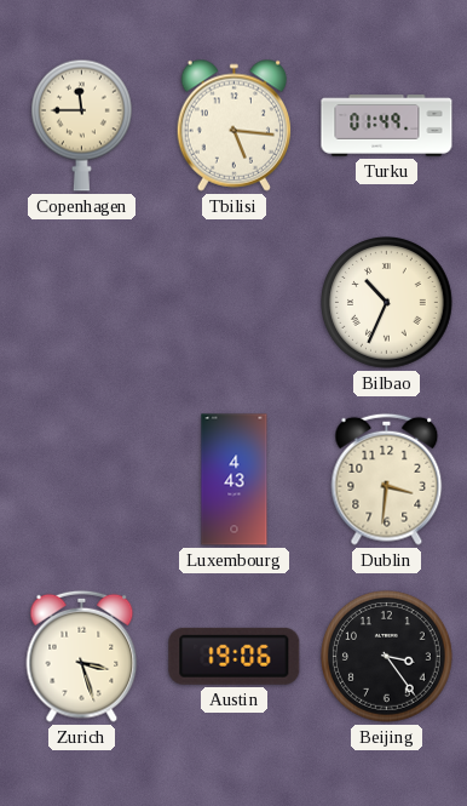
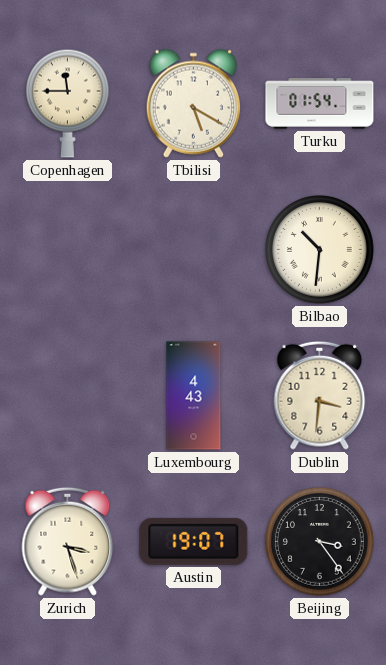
Tbilisi: 5:16 -> 5:20 (194, 103)
Turku: 01:49 -> 01:54 (320, 104)
Bilbao: 10:34 -> 10:31 (320, 250)
Austin: 19:06 -> 19:07 (194, 541)
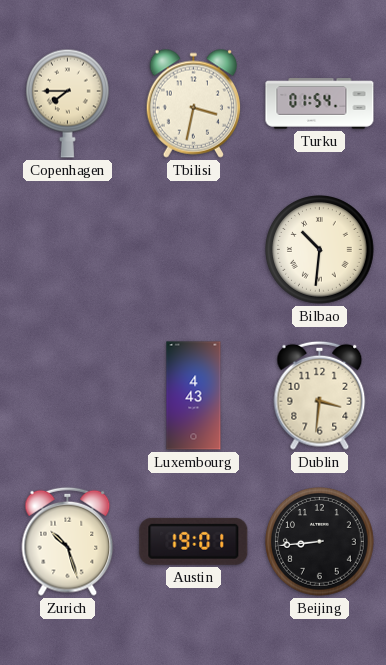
Copenhagen: 11:45 -> 7:45 (67, 103)
Tbilisi: 5:20 -> 3:32 (194, 103)
Zurich: 3:27 -> 10:27 (68, 541)
Austin: 19:07 -> 19:01 (194, 541)
Beijing: 3:24 -> 8:44 (320, 542)
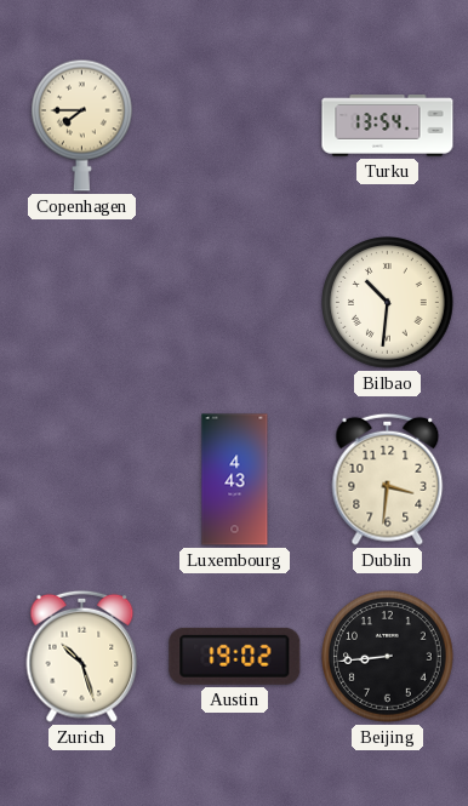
Tbilisi: 3:32 -> none (194, 103)
Turku: 01:54 -> 13:54 (388, 126)
Austin: 19:01 -> 19:02 (235, 656)
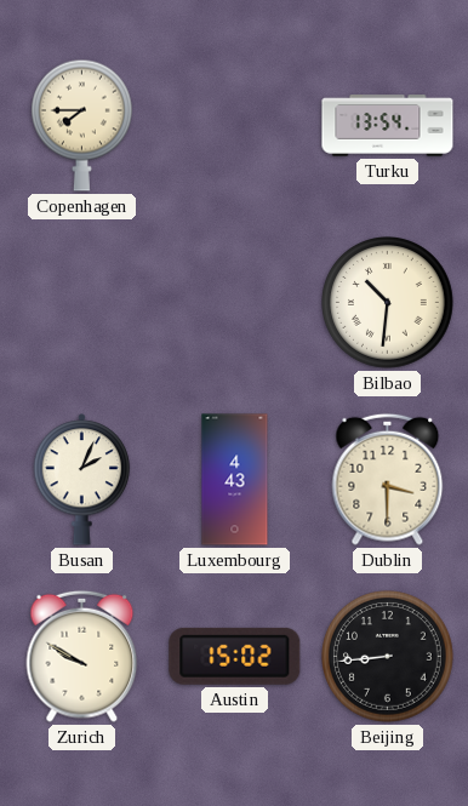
Busan: none -> 2:04 (81, 480)
Dublin: 3:31 -> 3:30 (388, 479)
Zurich: 10:27 -> 9:50 (82, 656)
Austin: 19:02 -> 15:02 (235, 656)
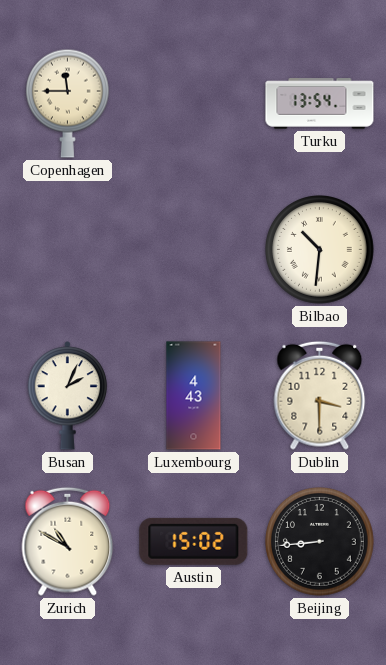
Copenhagen: 7:45 -> 11:45 (67, 103)
Zurich: 9:50 -> 10:50 (68, 541)
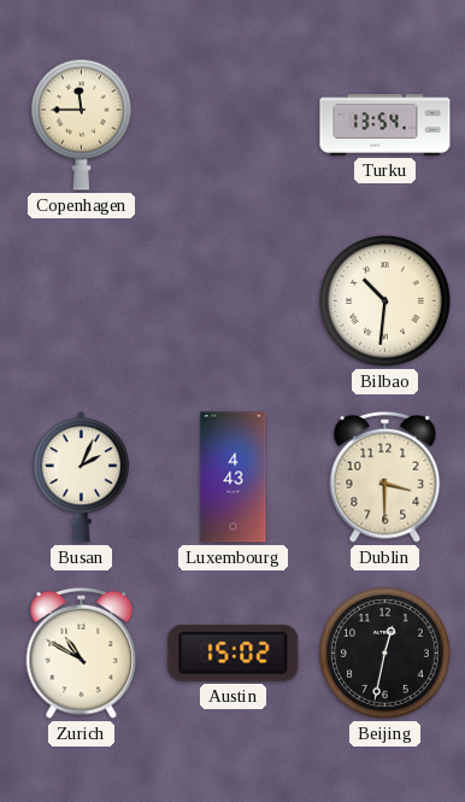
Beijing: 8:44 -> 12:32 (385, 654)
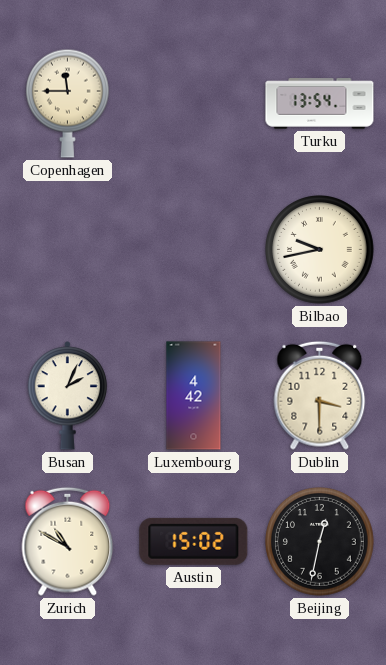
Bilbao: 10:31 -> 9:43 (320, 250)
Luxembourg: 4:43 -> 4:42 (194, 396)
